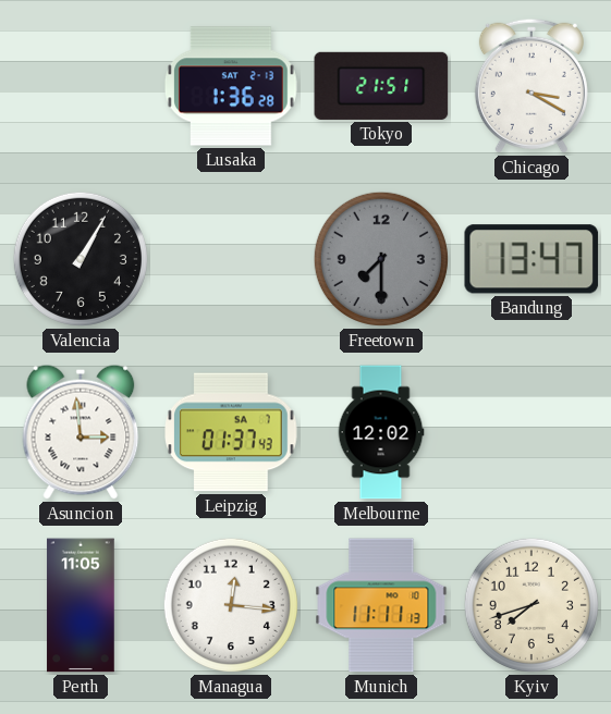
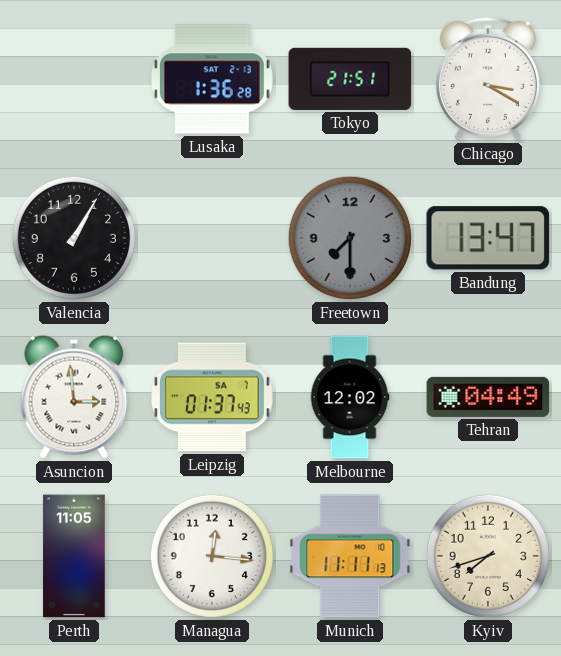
Tehran: none -> 04:49 (488, 397)
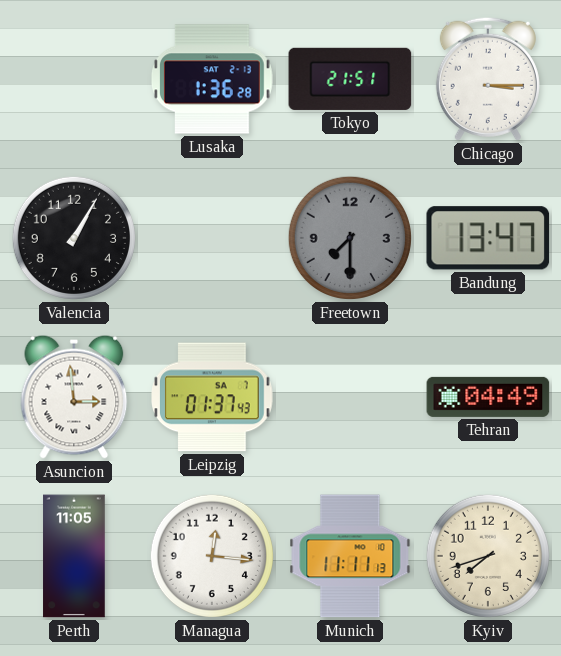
Chicago: 3:20 -> 3:15 (488, 79)
Melbourne: 12:02 -> none (350, 397)
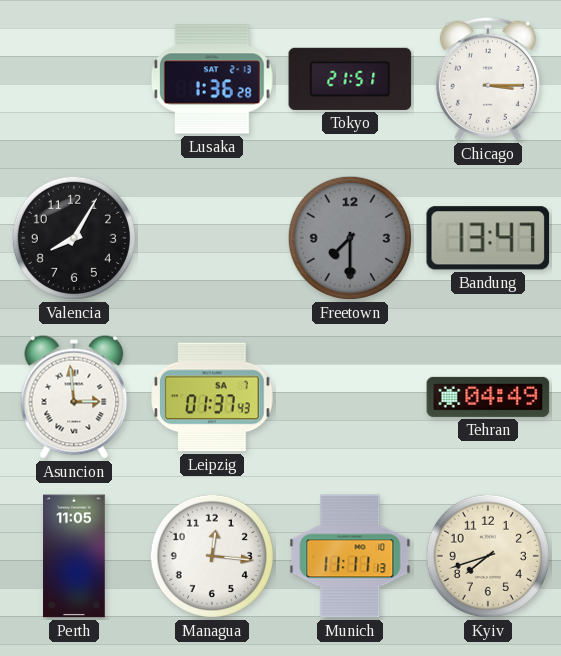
Valencia: 1:05 -> 8:05 (74, 238)
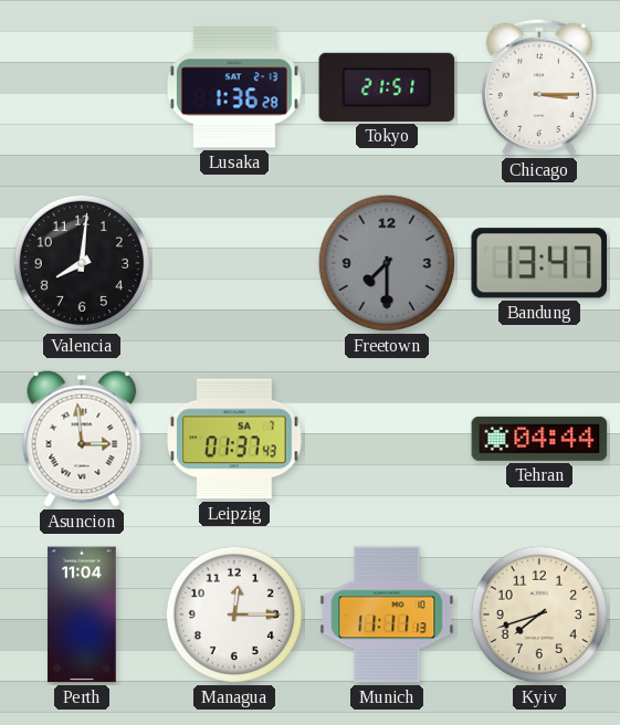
Valencia: 8:05 -> 8:01 (82, 263)
Tehran: 04:49 -> 04:44 (539, 439)
Perth: 11:05 -> 11:04 (82, 614)
Managua: 12:16 -> 12:15 (234, 614)
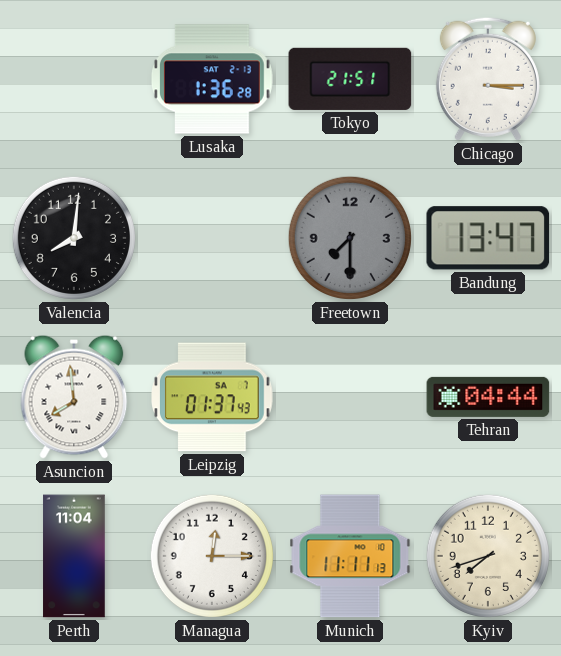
Asuncion: 2:59 -> 7:59 (74, 397)
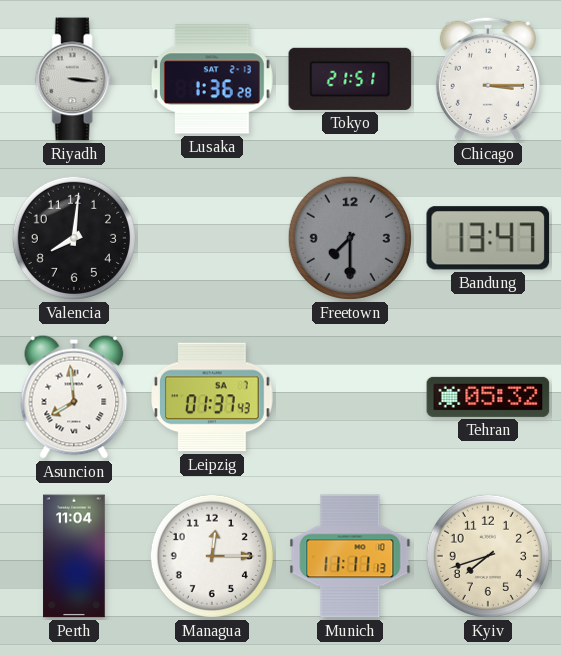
Riyadh: none -> 3:16 (74, 79)
Tehran: 04:44 -> 05:32 (488, 397)
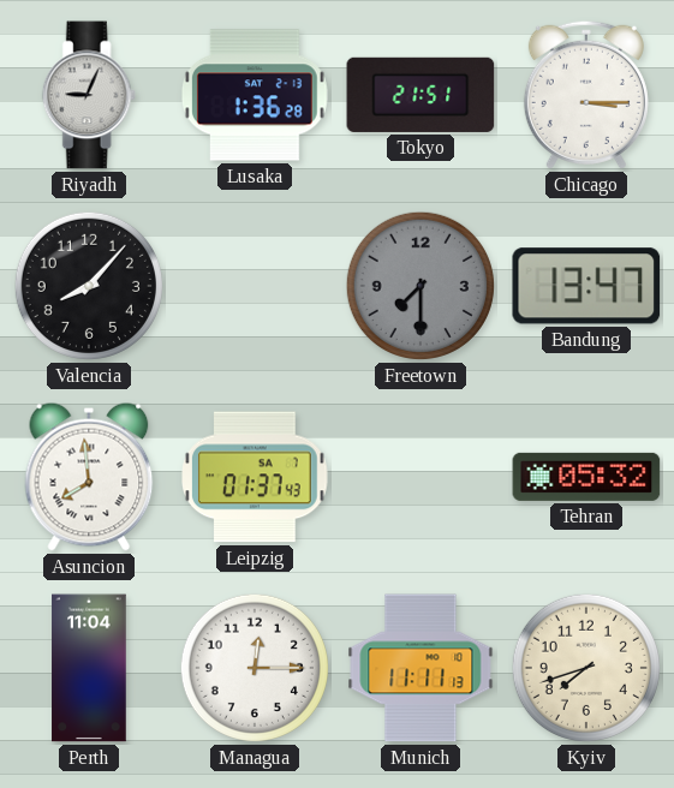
Riyadh: 3:16 -> 9:04 (89, 95)
Valencia: 8:01 -> 8:07 (89, 286)
